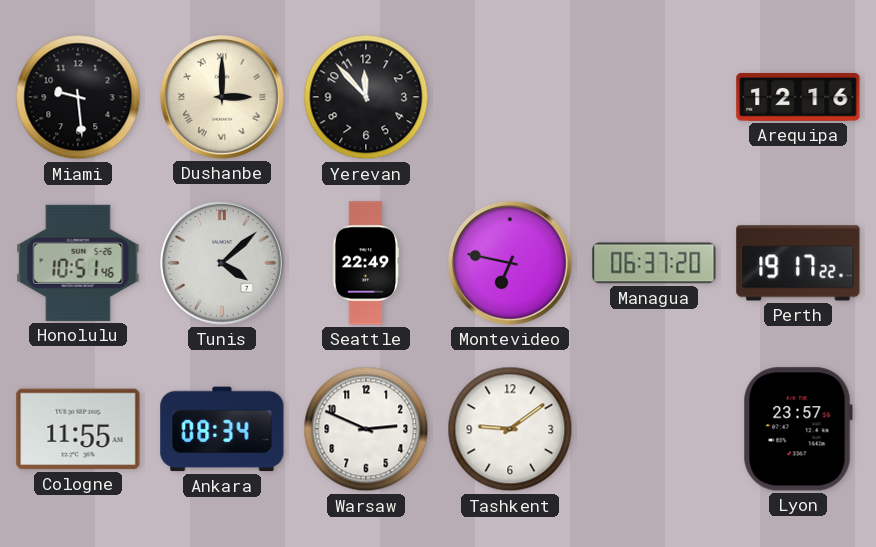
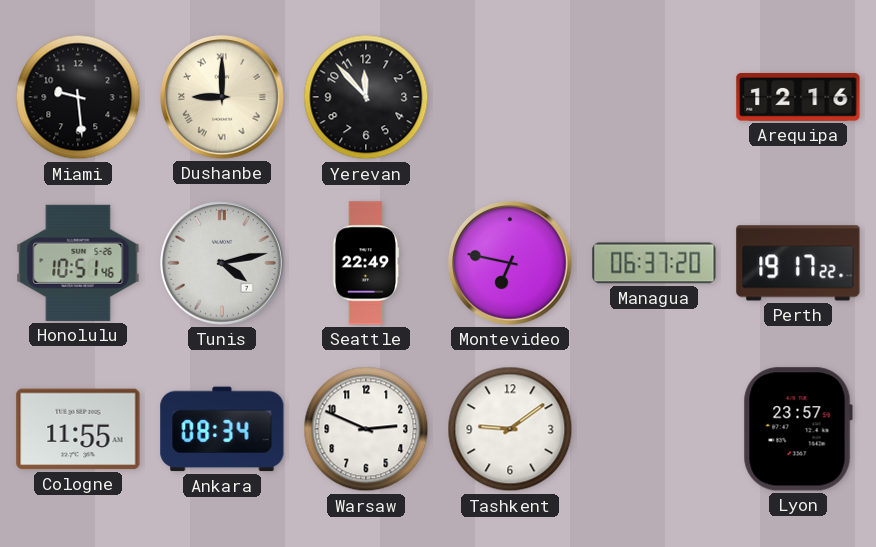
Dushanbe: 3:00 -> 9:00 (223, 98)
Tunis: 4:08 -> 4:13 (223, 264)
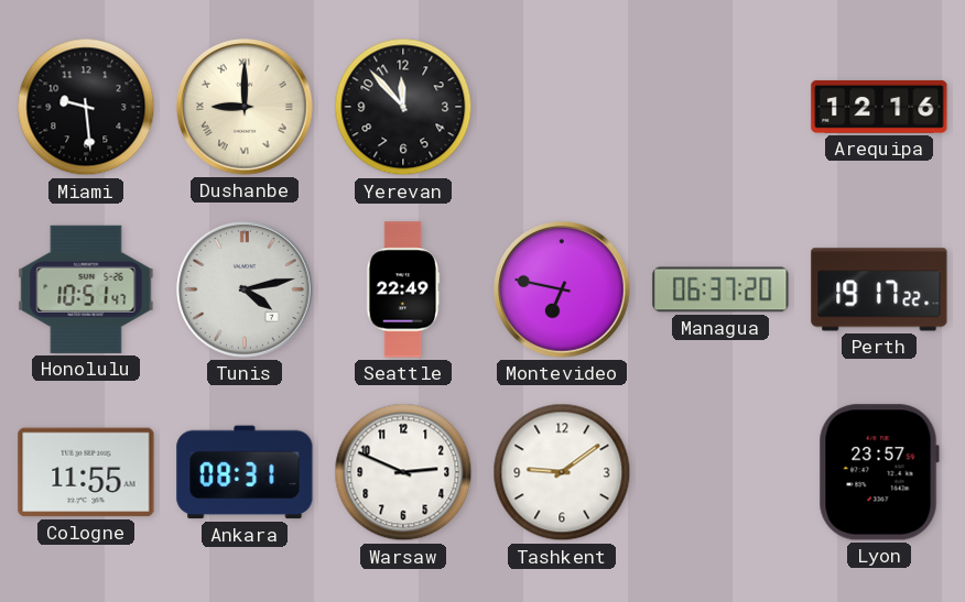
Honolulu: 10:51:46 -> 10:51:47 (86, 289)
Ankara: 08:34 -> 08:31 (245, 472)
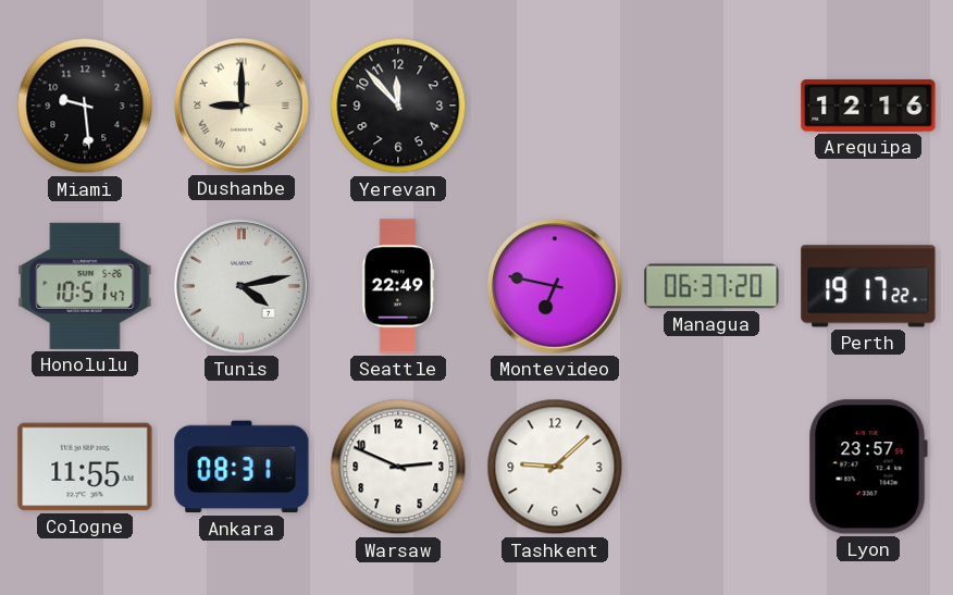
Tashkent: 9:09 -> 9:08 (555, 467)
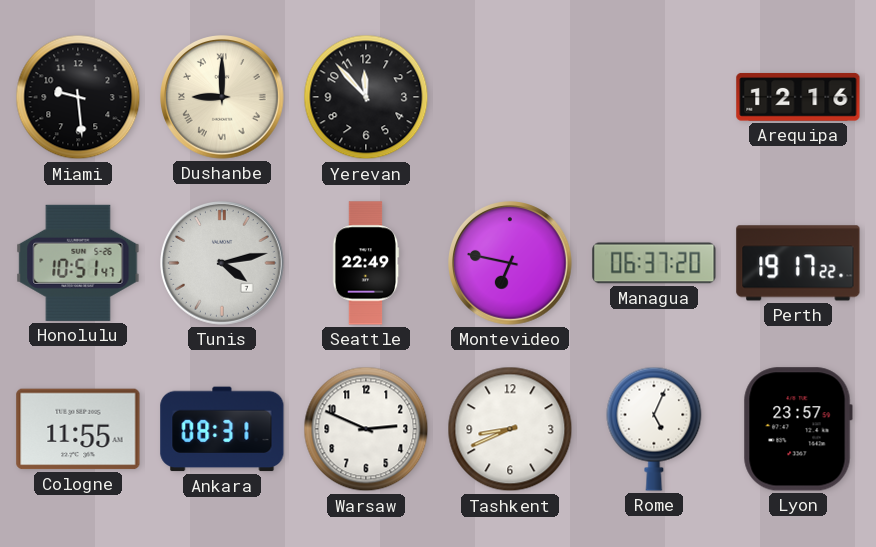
Tashkent: 9:08 -> 8:41 (510, 429)
Rome: none -> 5:04 (654, 429)
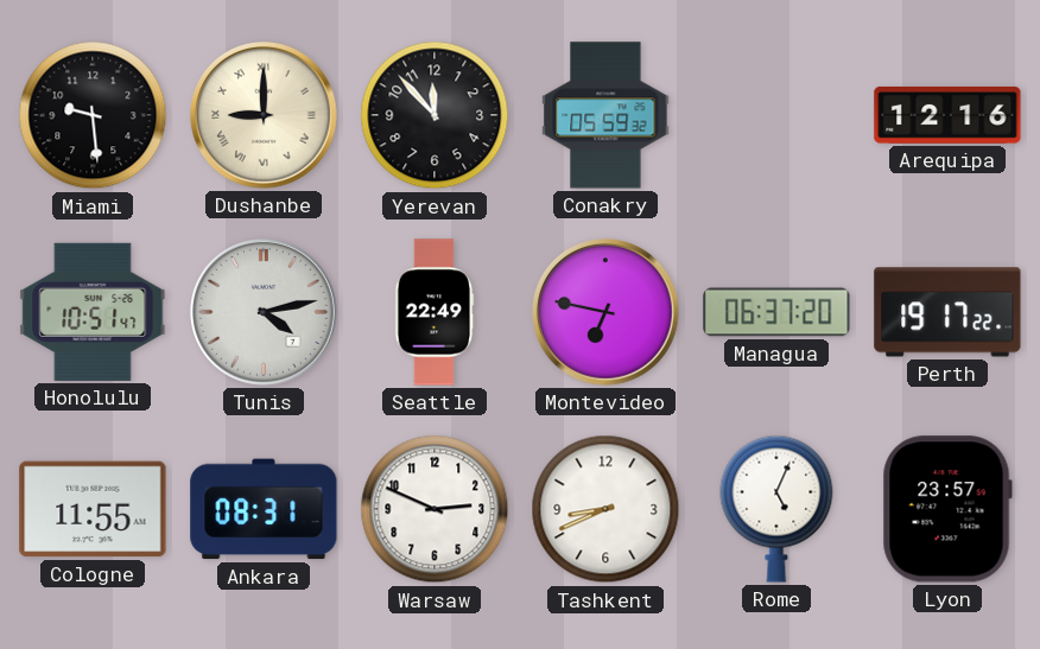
Conakry: none -> 05:59 (605, 115)
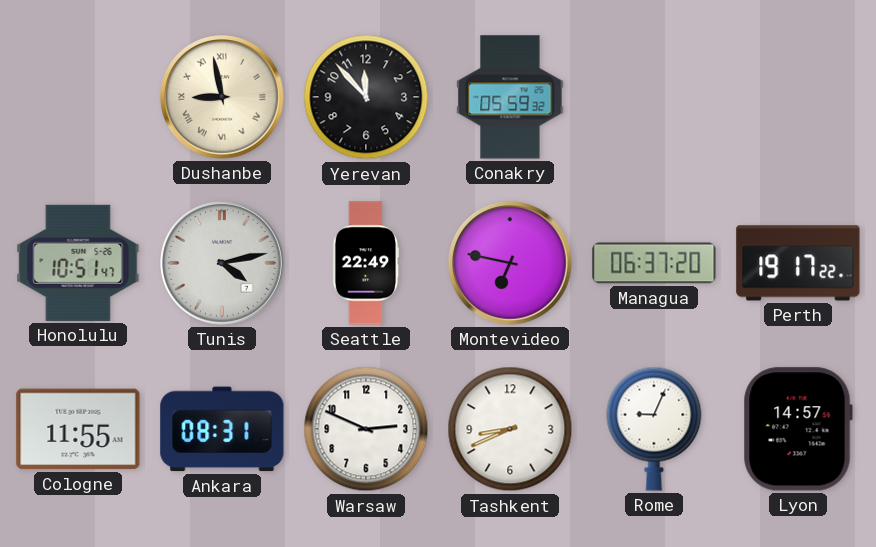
Miami: 9:29 -> none (93, 115)
Dushanbe: 9:00 -> 8:58 (223, 98)
Arequipa: 12:16 -> none (947, 115)
Rome: 5:04 -> 9:04 (654, 429)
Lyon: 23:57 -> 14:57 (798, 429)
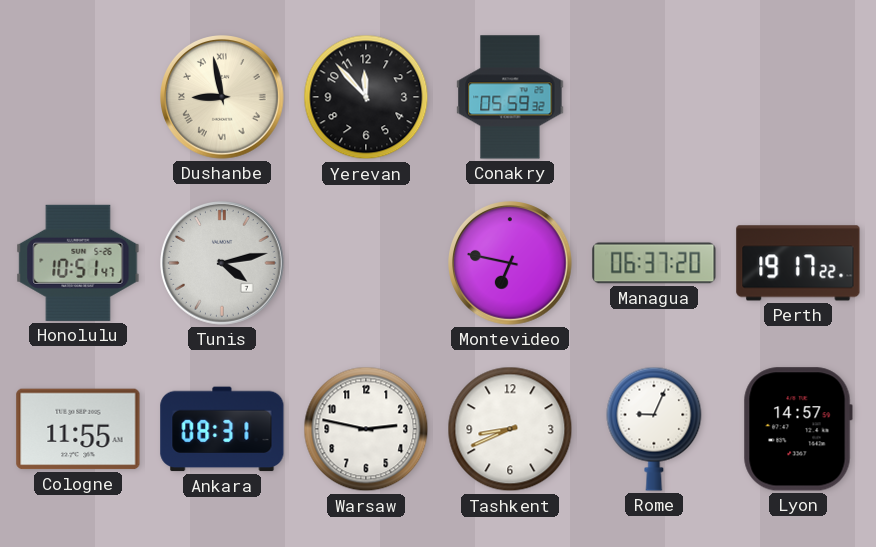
Seattle: 22:49 -> none (366, 263)
Warsaw: 2:49 -> 2:47 (366, 429)
